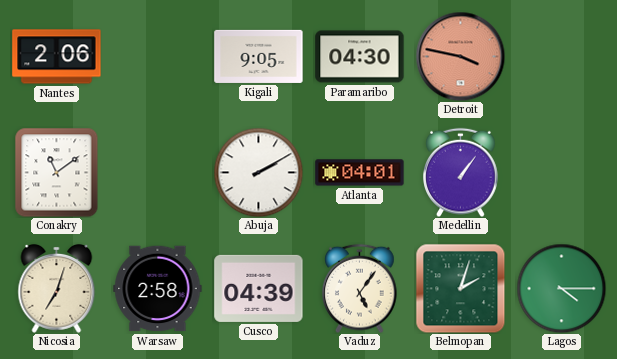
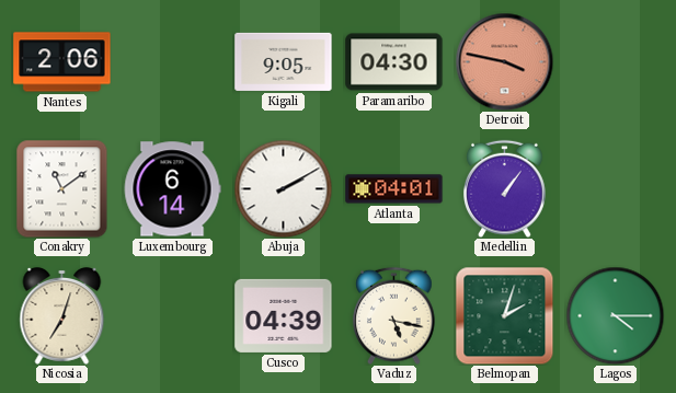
Luxembourg: none -> 6:14 (172, 189)
Warsaw: 2:58 -> none (158, 289)
Vaduz: 5:06 -> 5:17 (394, 315)
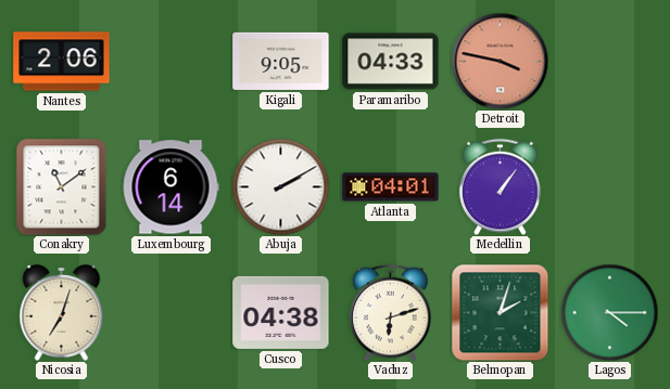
Paramaribo: 04:30 -> 04:33 (391, 62)
Cusco: 04:39 -> 04:38 (281, 312)
Vaduz: 5:17 -> 6:12 (391, 312)
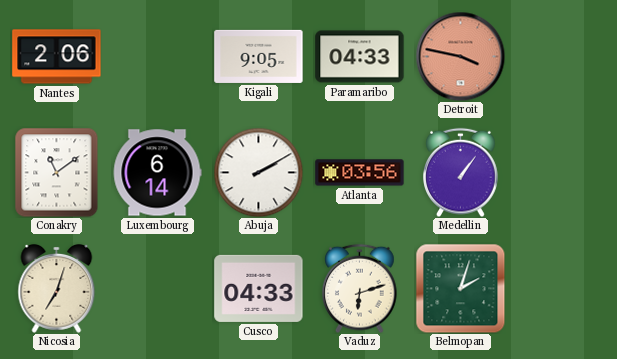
Atlanta: 04:01 -> 03:56 (360, 173)
Cusco: 04:38 -> 04:33 (259, 288)
Lagos: 4:15 -> none (609, 312)
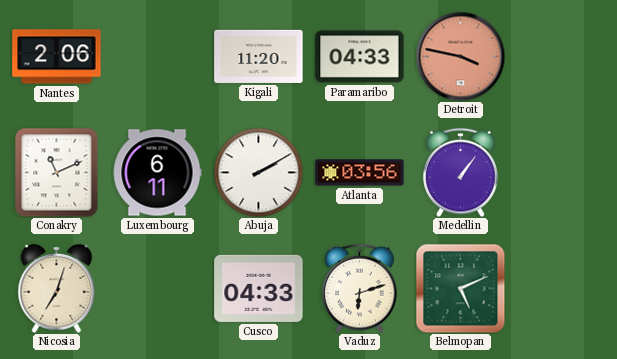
Kigali: 9:05 -> 11:20 (259, 56)
Conakry: 11:09 -> 11:11 (57, 172)
Luxembourg: 6:14 -> 6:11 (157, 173)
Belmopan: 2:03 -> 5:11 (460, 288)
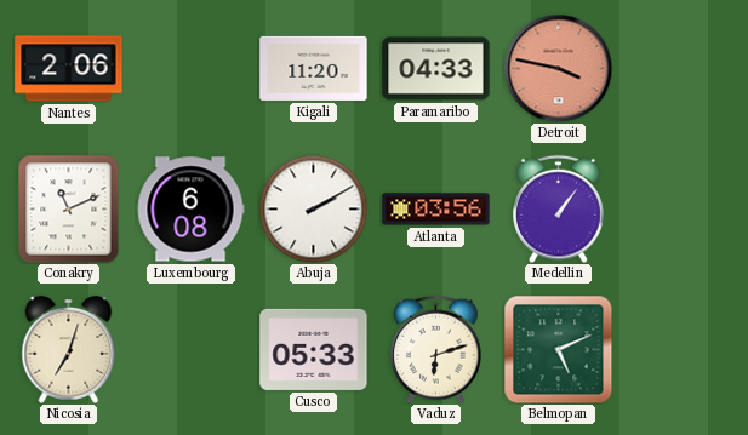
Luxembourg: 6:11 -> 6:08 (190, 210)
Cusco: 04:33 -> 05:33 (314, 349)
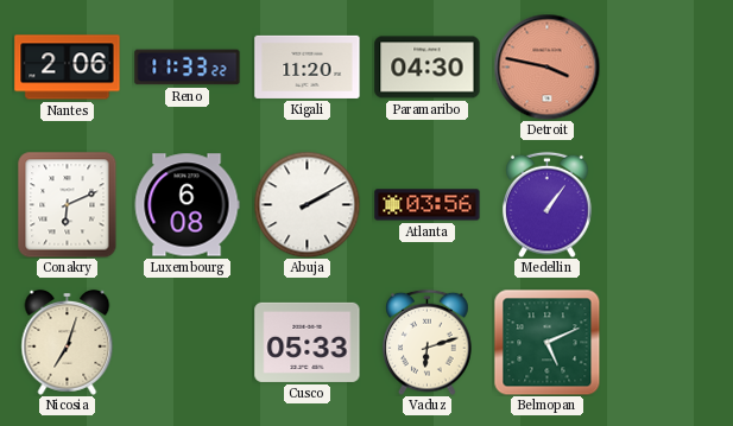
Reno: none -> 11:33 (188, 68)
Paramaribo: 04:33 -> 04:30 (428, 68)
Conakry: 11:11 -> 6:11 (68, 204)
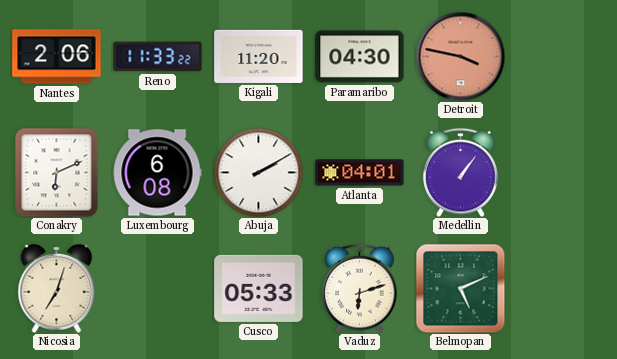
Atlanta: 03:56 -> 04:01 (360, 173)
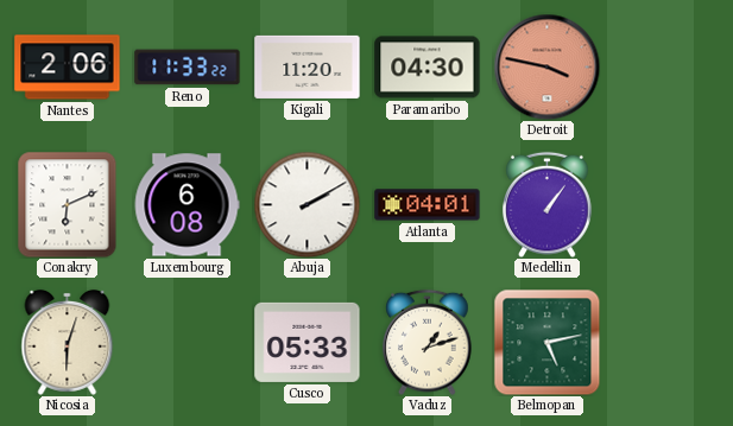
Nicosia: 7:03 -> 6:03 (68, 342)
Vaduz: 6:12 -> 1:12 (428, 342)
Belmopan: 5:11 -> 5:13 (546, 342)
